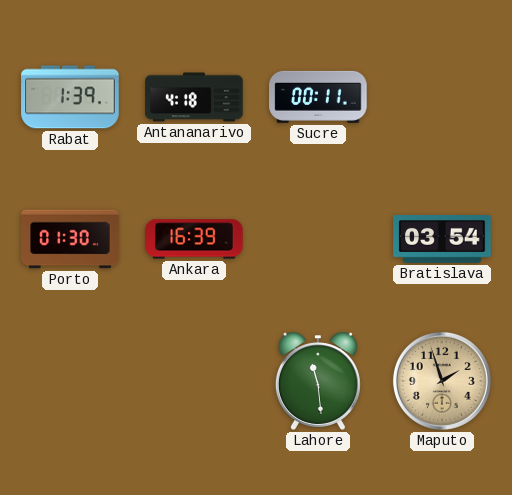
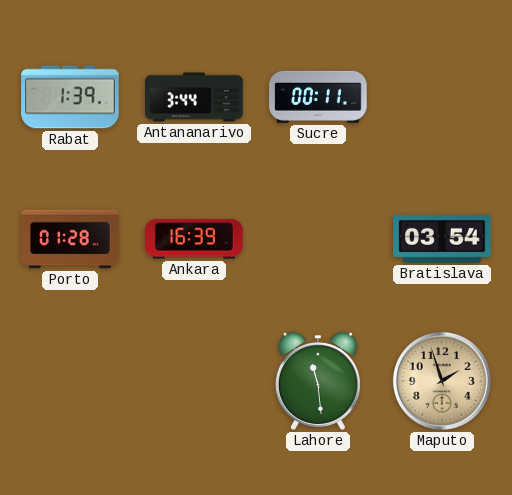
Antananarivo: 4:18 -> 3:44 (194, 97)
Porto: 01:30 -> 01:28 (70, 239)
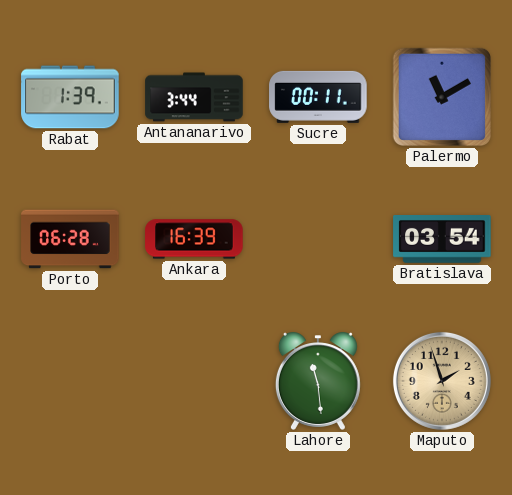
Palermo: none -> 11:10 (442, 97)
Porto: 01:28 -> 06:28 (70, 239)
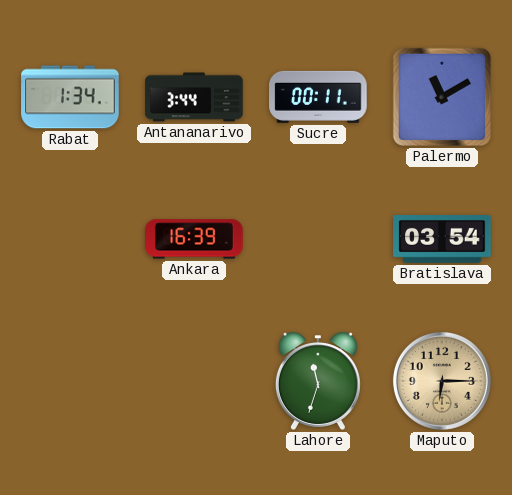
Rabat: 1:39 -> 1:34 (70, 97)
Porto: 06:28 -> none (70, 239)
Lahore: 11:29 -> 11:33 (318, 381)
Maputo: 1:57 -> 6:15 (442, 381)
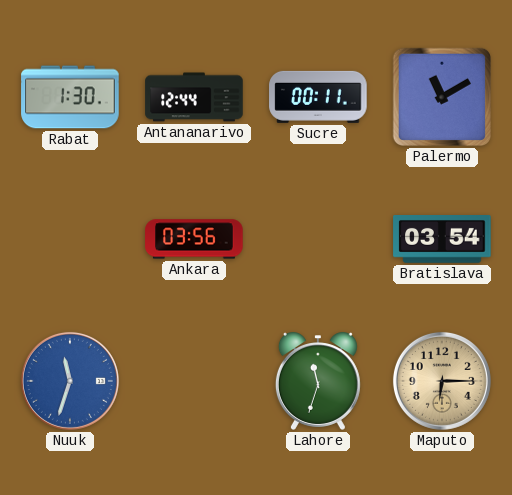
Rabat: 1:34 -> 1:30 (70, 97)
Antananarivo: 3:44 -> 12:44 (194, 97)
Ankara: 16:39 -> 03:56 (194, 239)
Nuuk: none -> 11:33 (70, 381)
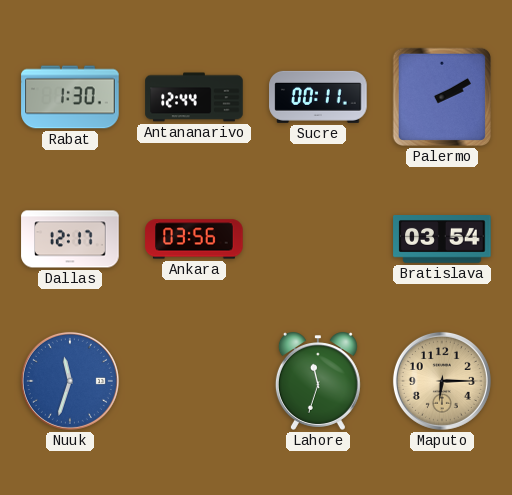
Palermo: 11:10 -> 2:10 (442, 97)
Dallas: none -> 12:17 (70, 239)
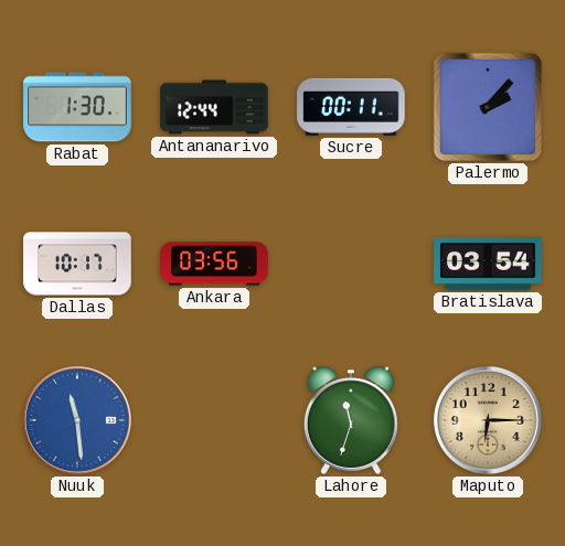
Palermo: 2:10 -> 2:07 (488, 107)
Dallas: 12:17 -> 10:17 (77, 264)
Nuuk: 11:33 -> 11:29 (77, 420)
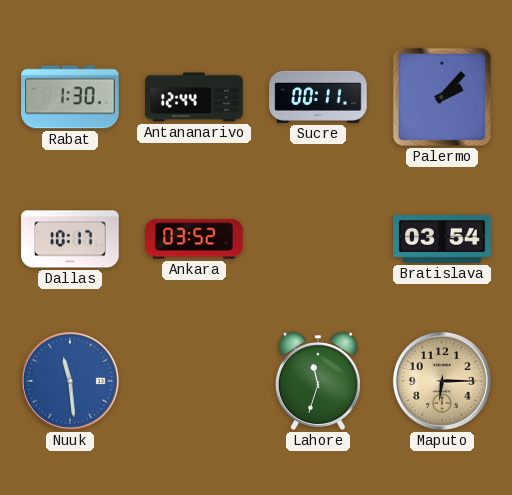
Ankara: 03:56 -> 03:52 (194, 239)
